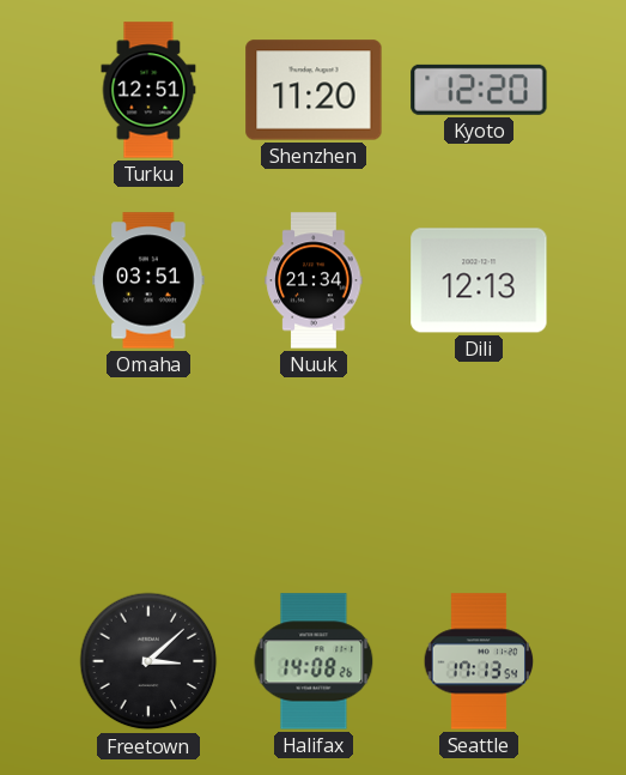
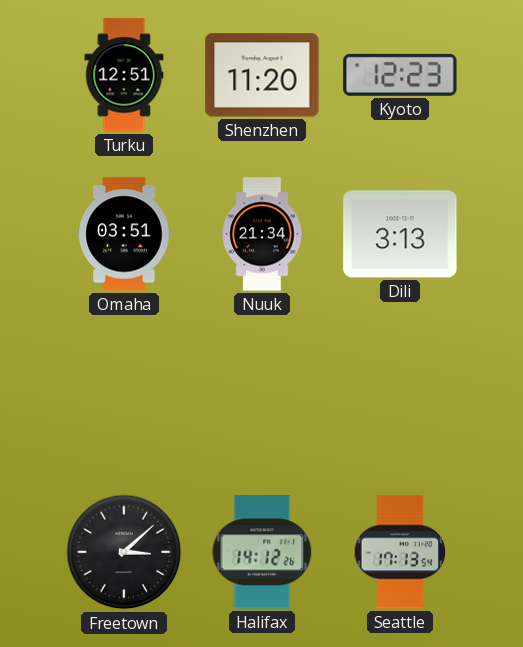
Kyoto: 12:20 -> 12:23 (400, 75)
Dili: 12:13 -> 3:13 (400, 234)
Halifax: 14:08 -> 14:12 (262, 552)
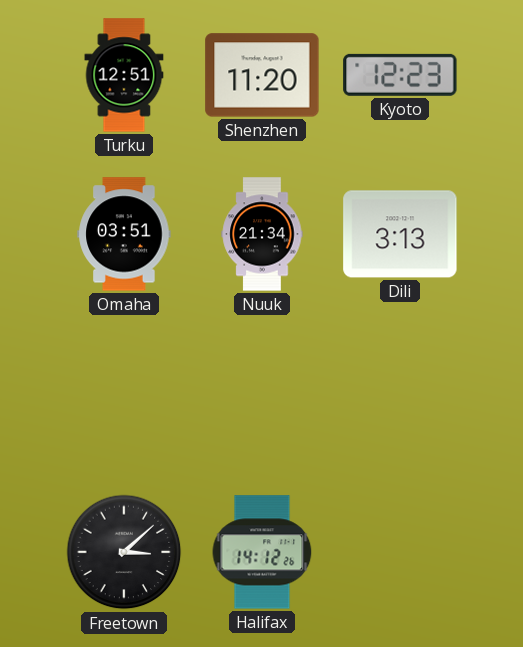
Seattle: 17:13 -> none (400, 552)
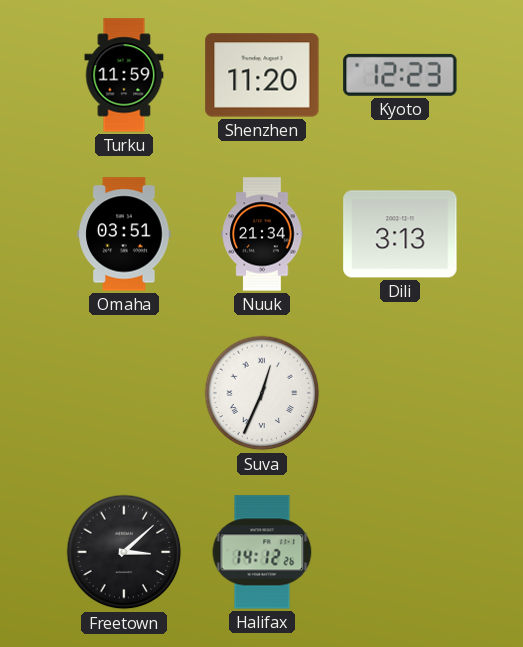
Turku: 12:51 -> 11:59 (124, 75)
Suva: none -> 12:34 (262, 393)
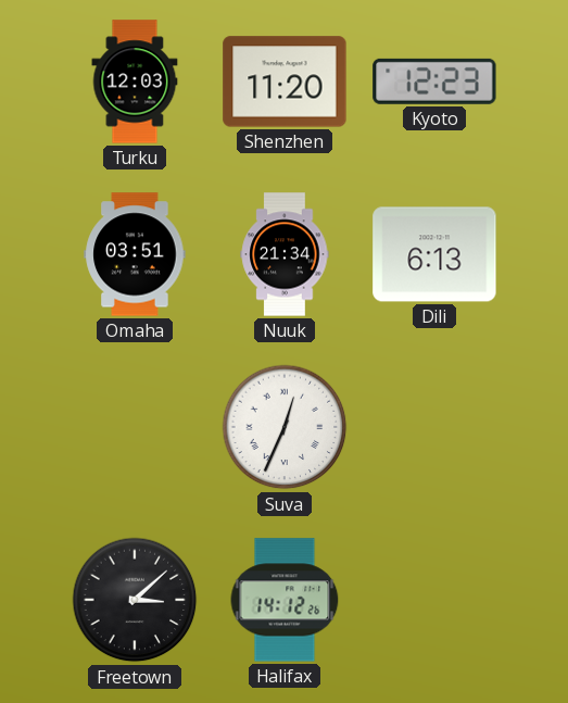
Turku: 11:59 -> 12:03 (135, 81)
Dili: 3:13 -> 6:13 (434, 254)
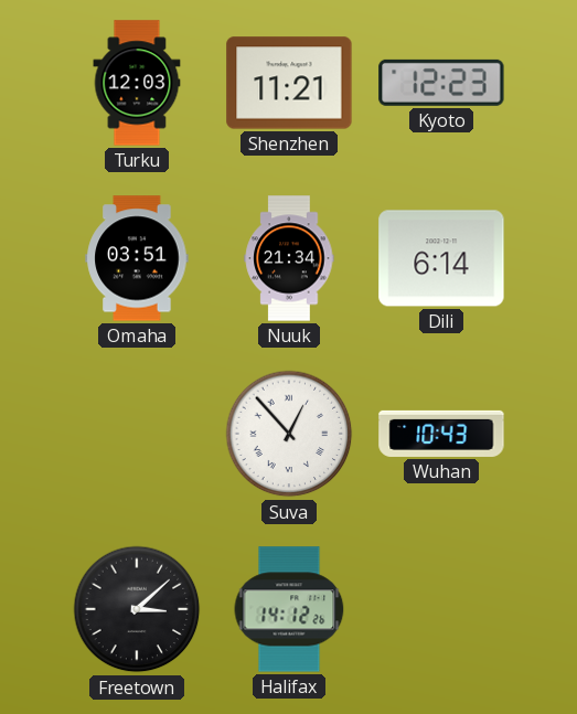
Shenzhen: 11:20 -> 11:21 (289, 83)
Dili: 6:13 -> 6:14 (441, 258)
Suva: 12:34 -> 12:53 (289, 434)
Wuhan: none -> 10:43 (441, 434)
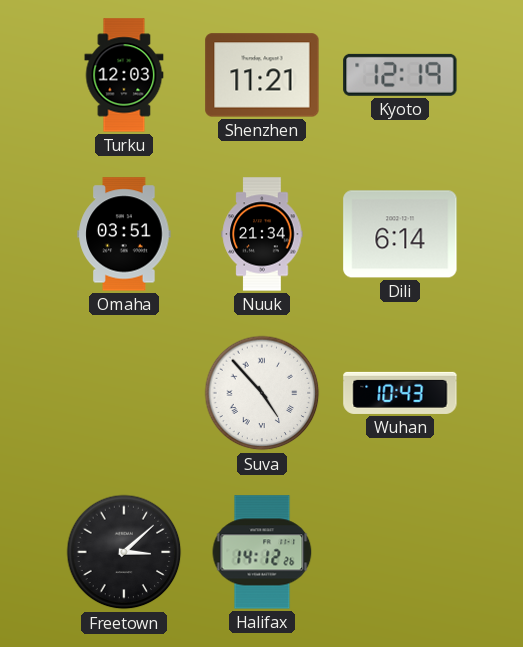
Kyoto: 12:23 -> 12:19 (400, 75)
Suva: 12:53 -> 4:53 (262, 393)
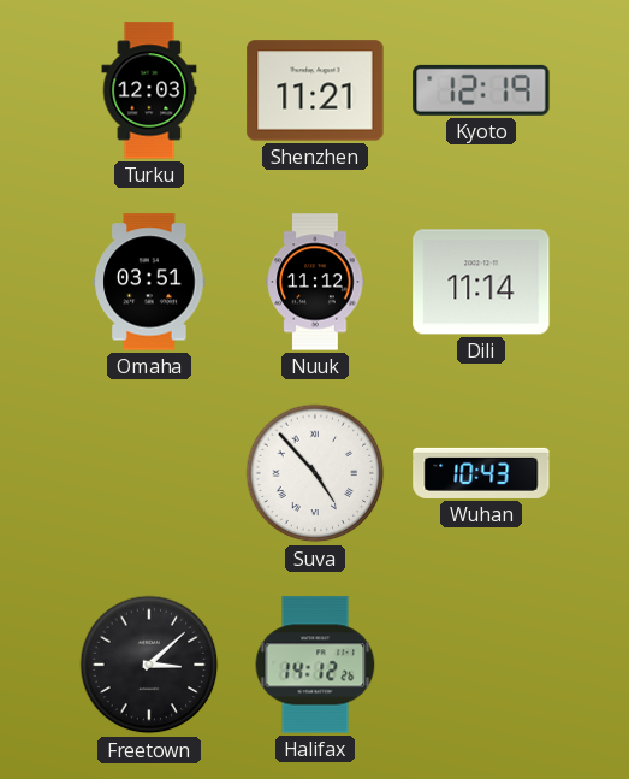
Nuuk: 21:34 -> 11:12 (315, 282)
Dili: 6:14 -> 11:14 (481, 282)
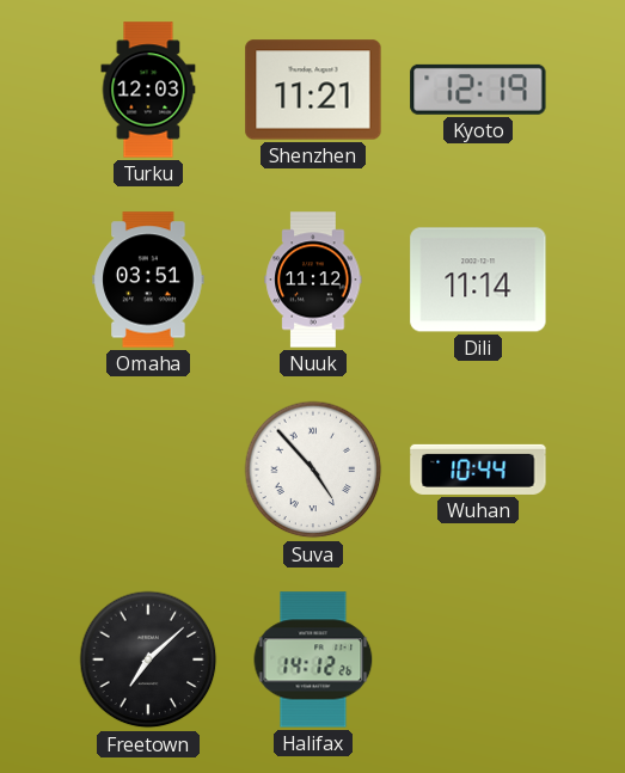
Wuhan: 10:43 -> 10:44 (478, 470)
Freetown: 3:08 -> 7:08 (148, 659)
